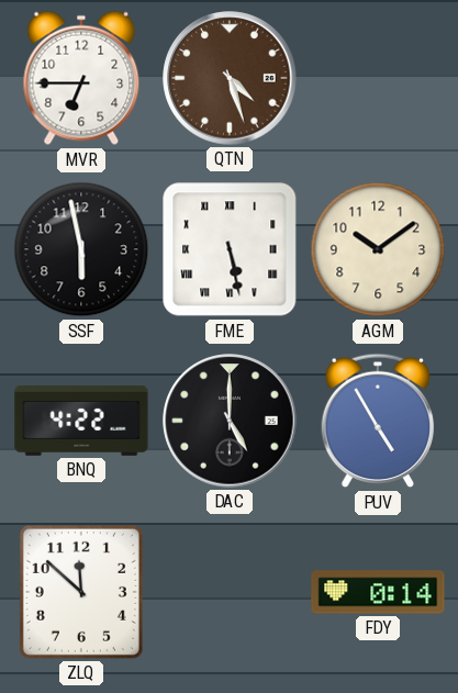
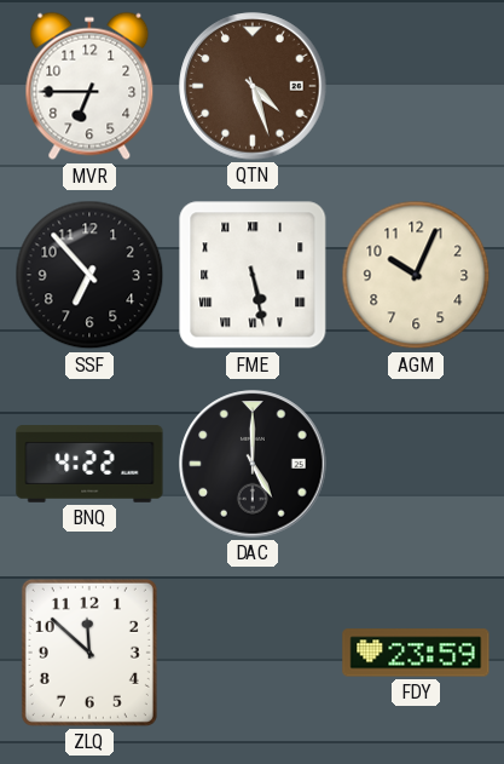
SSF: 5:58 -> 6:53 (89, 275)
AGM: 10:09 -> 10:04 (416, 275)
PUV: 4:55 -> none (377, 421)
FDY: 0:14 -> 23:59 (416, 653)
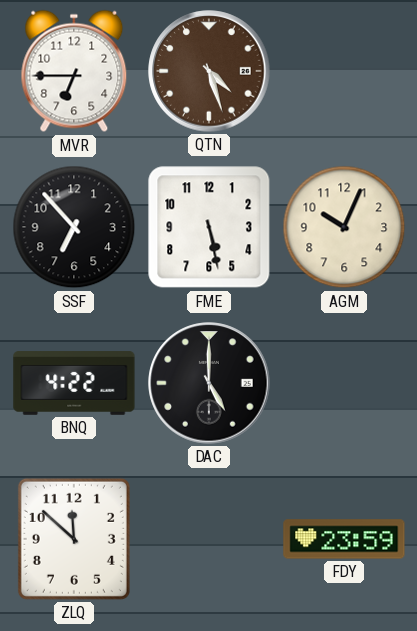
FME numerals: Roman -> Arabic (209, 227)
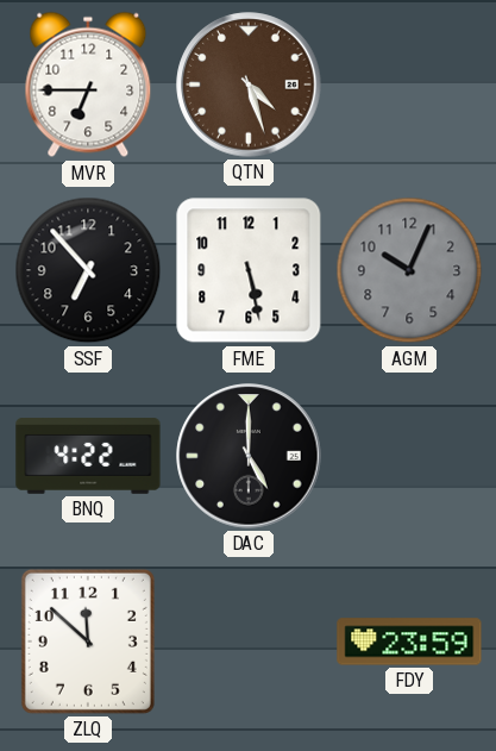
AGM dial: cream -> grey (409, 270)
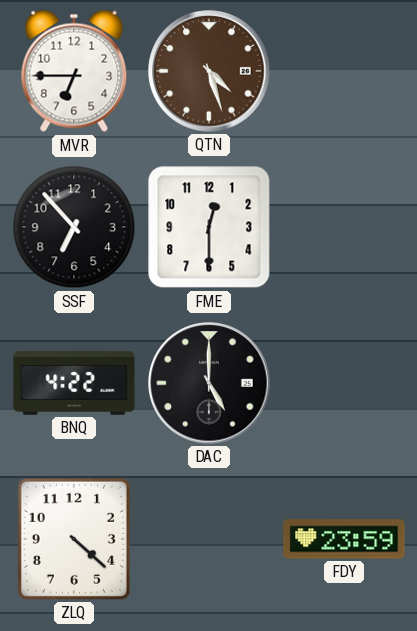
FME: 5:28 -> 12:30 (209, 227)
AGM: 10:04 -> none (409, 270)
ZLQ: 11:52 -> 4:22 (74, 539)
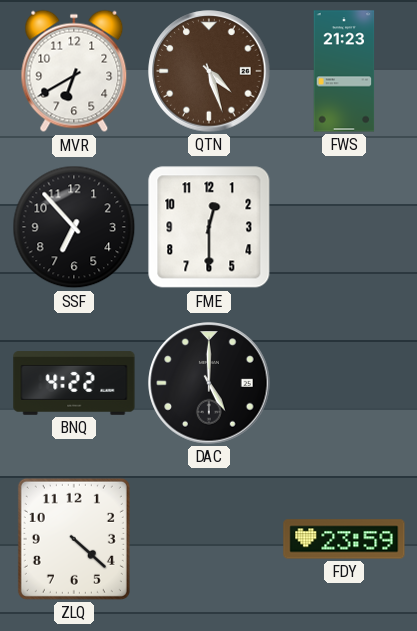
MVR: 6:45 -> 6:40 (74, 71)
FWS: none -> 21:23 (344, 71)
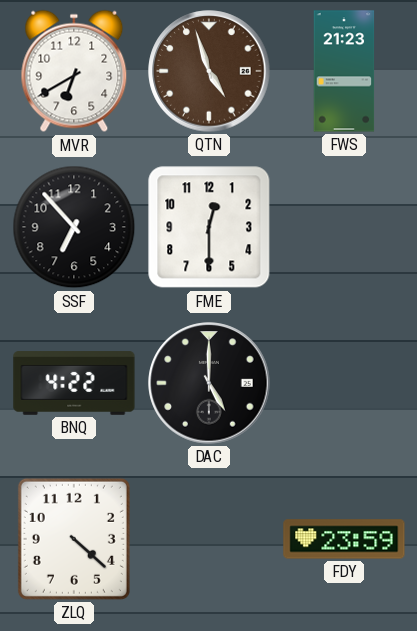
QTN: 4:27 -> 4:57 (209, 71)
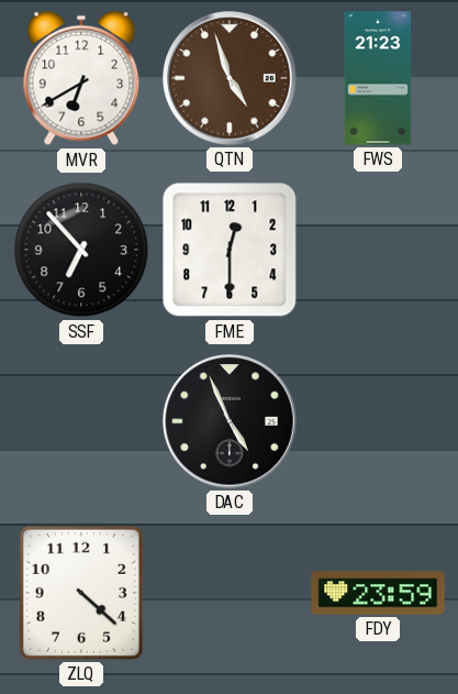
BNQ: 4:22 -> none (74, 383)
DAC: 5:00 -> 4:56 (230, 421)
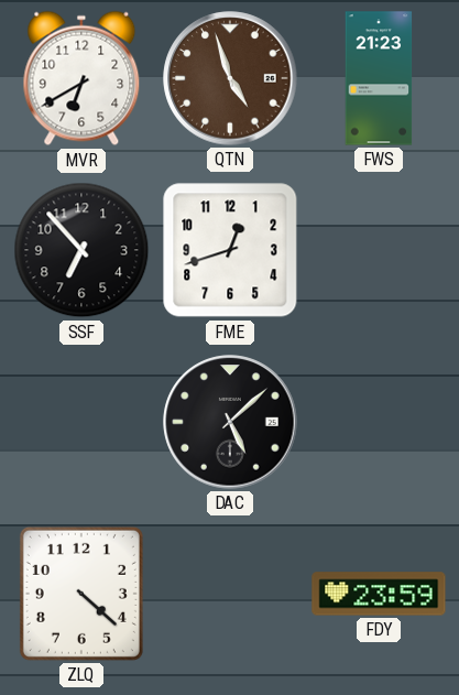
FME: 12:30 -> 12:42 (230, 250)
DAC: 4:56 -> 5:08 (230, 422)
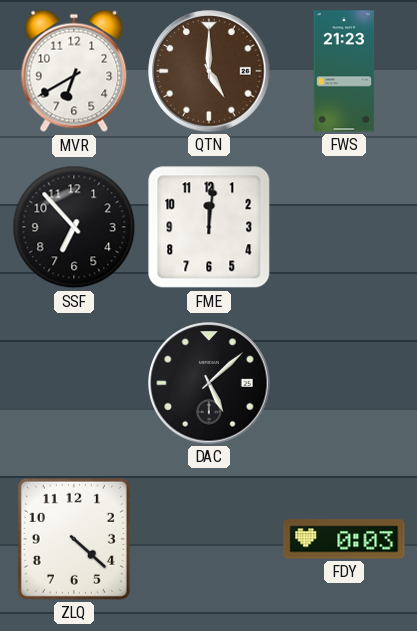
QTN: 4:57 -> 5:00 (209, 71)
FME: 12:42 -> 12:01 (209, 227)
FDY: 23:59 -> 0:03 (344, 539)
